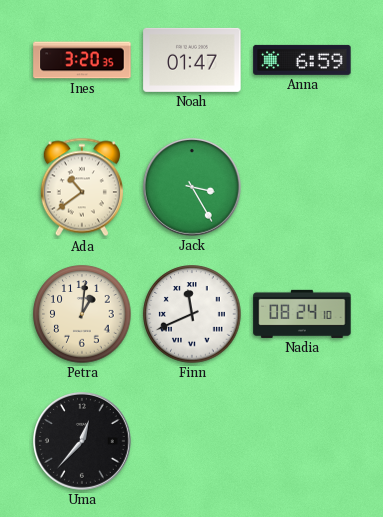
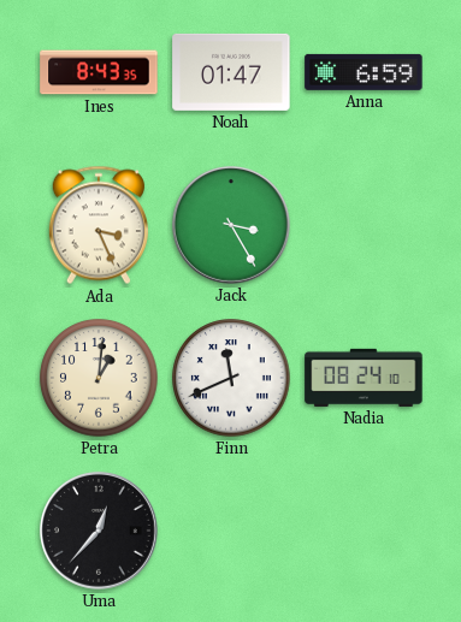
Ines: 3:20 -> 8:43 (99, 72)
Ada: 10:39 -> 3:26 (99, 225)
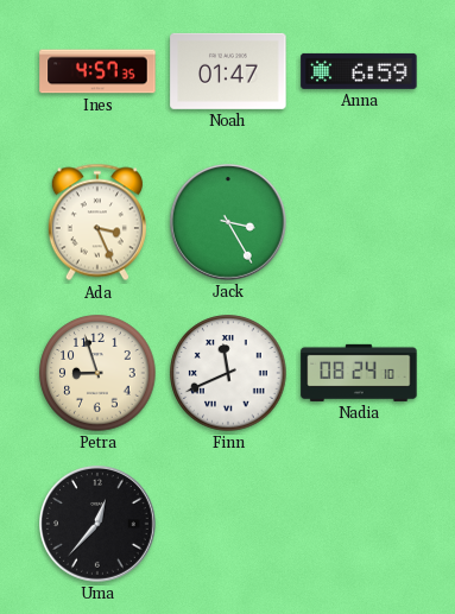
Ines: 8:43 -> 4:57 (97, 71)
Petra: 1:01 -> 8:57 (97, 373)
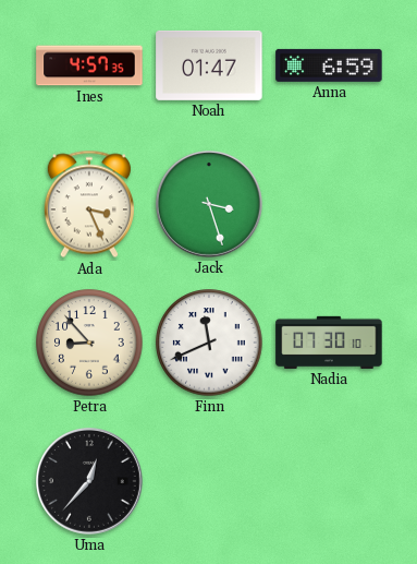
Jack: 3:25 -> 3:27 (210, 205)
Petra: 8:57 -> 8:53 (89, 343)
Nadia: 08:24 -> 07:30 (329, 343)
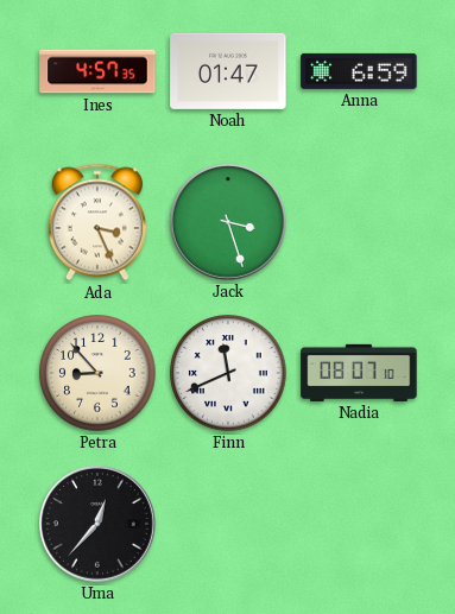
Nadia: 07:30 -> 08:07 (359, 373)
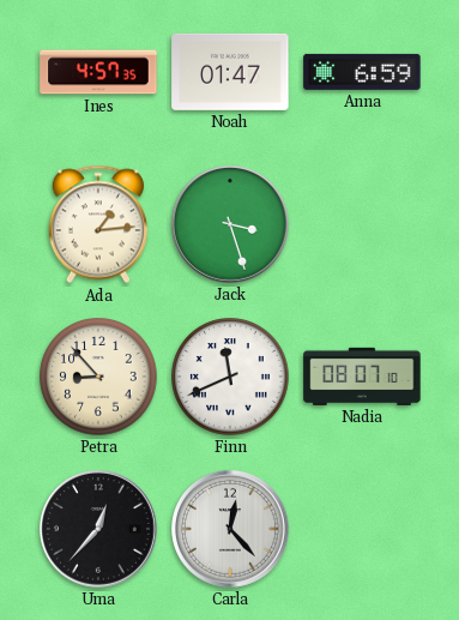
Ada: 3:26 -> 1:14 (98, 224)
Carla: none -> 12:23 (231, 530)
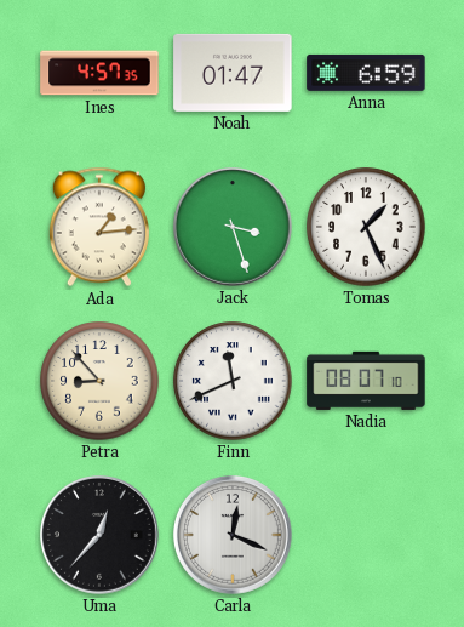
Tomas: none -> 1:26 (366, 227)
Carla: 12:23 -> 12:19 (234, 536)
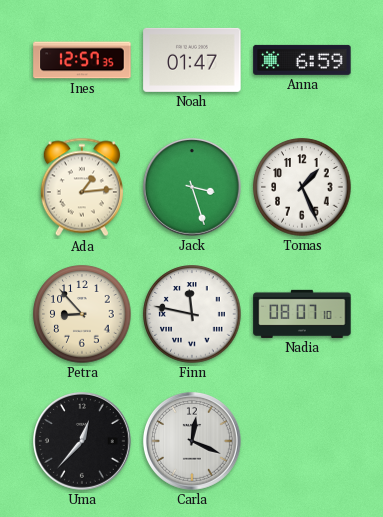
Ines: 4:57 -> 12:57 (82, 60)
Finn: 11:41 -> 11:47 (192, 314)
